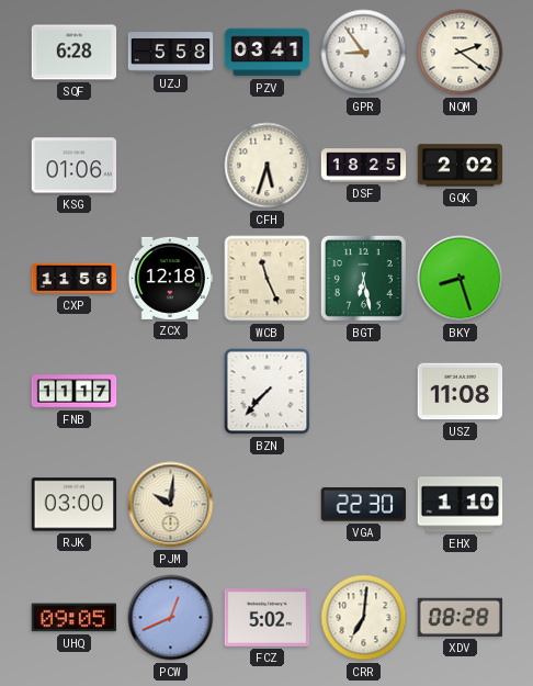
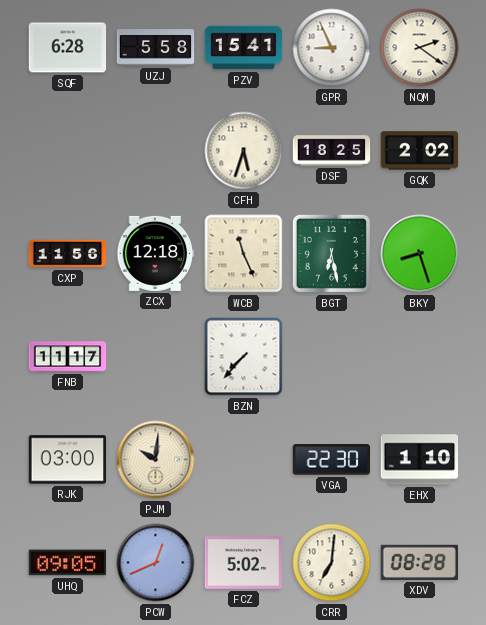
PZV: 03:41 -> 15:41 (244, 48)
GPR: 8:54 -> 8:56 (332, 48)
KSG: 01:06 -> none (75, 166)
USZ: 11:08 -> none (461, 392)
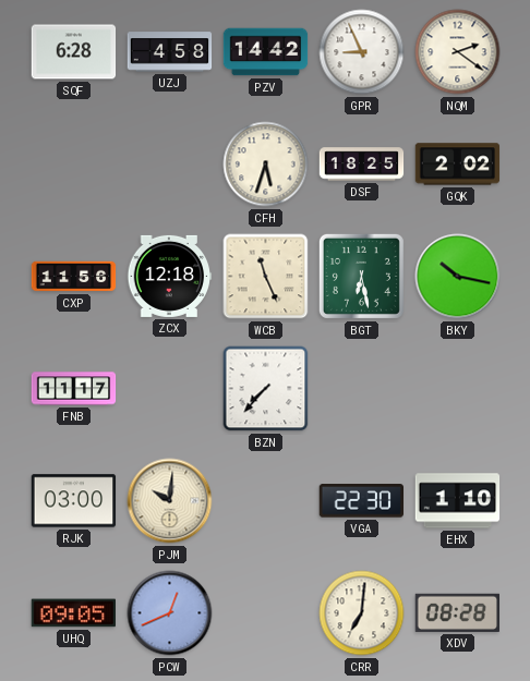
UZJ: 5:58 -> 4:58 (170, 52)
PZV: 15:41 -> 14:42 (266, 52)
BKY: 8:27 -> 10:17 (458, 277)
FCZ: 5:02 -> none (244, 563)
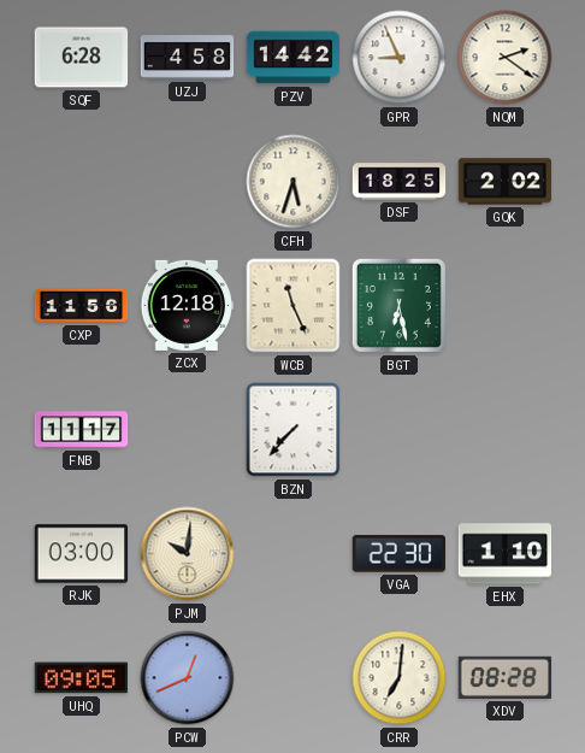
BKY: 10:17 -> none (458, 277)
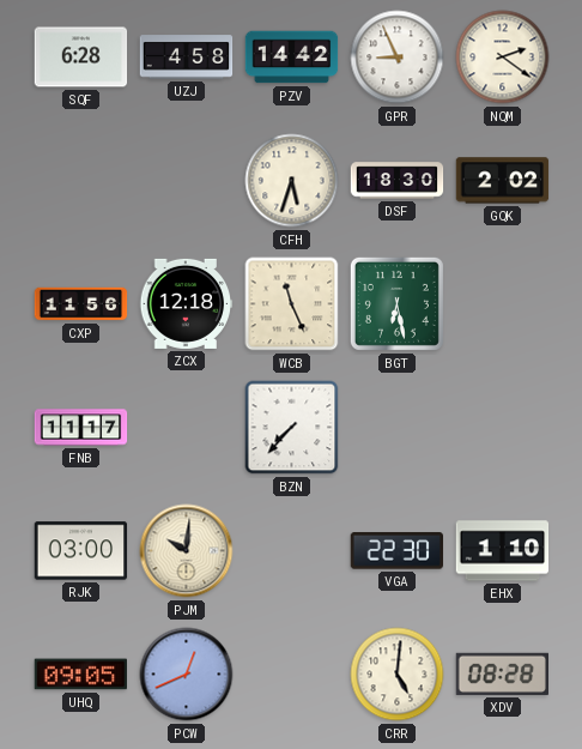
DSF: 18:25 -> 18:30 (398, 181)
CRR: 7:01 -> 5:01 (398, 675)
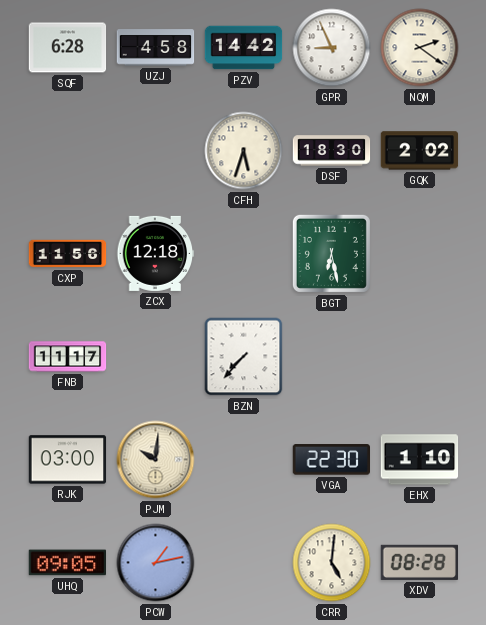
WCB: 11:26 -> none (292, 304)
PCW: 12:41 -> 1:13 (156, 563)
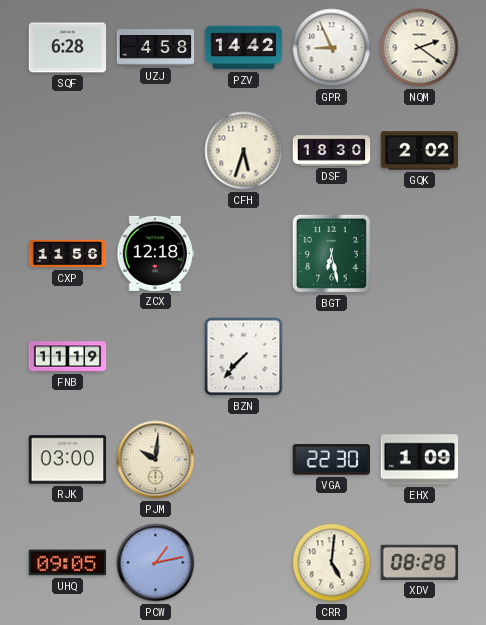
FNB: 11:17 -> 11:19 (68, 357)
EHX: 1:10 -> 1:09 (420, 460)
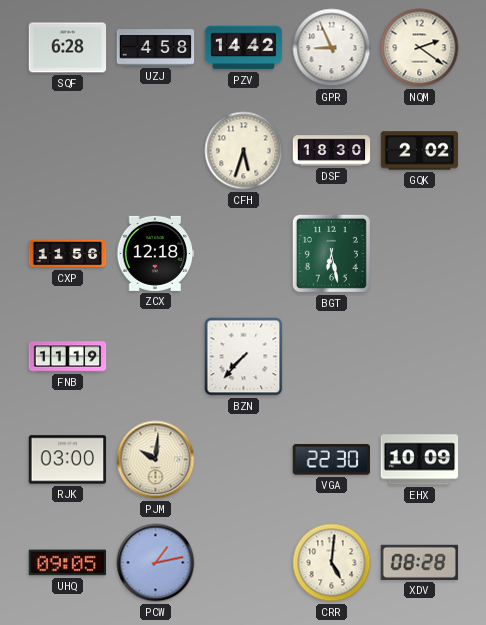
EHX: 1:09 -> 10:09 (420, 460)
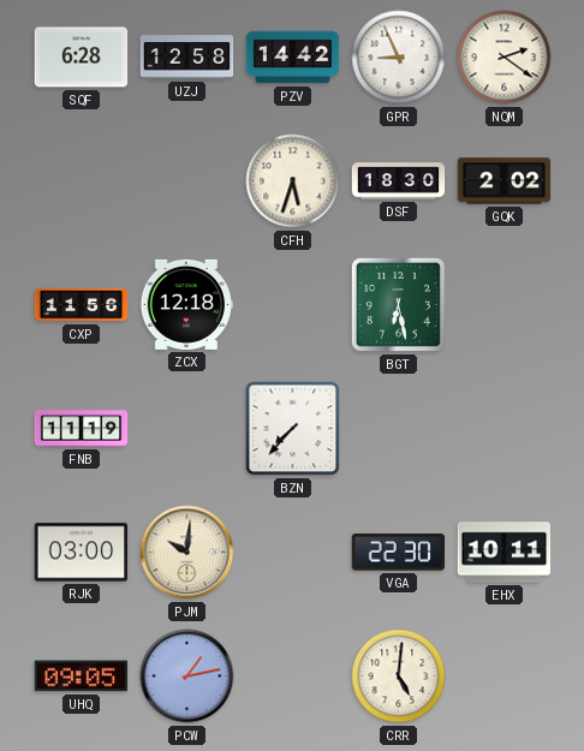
UZJ: 4:58 -> 12:58 (187, 58)
EHX: 10:09 -> 10:11 (505, 553)
XDV: 08:28 -> none (419, 562)
